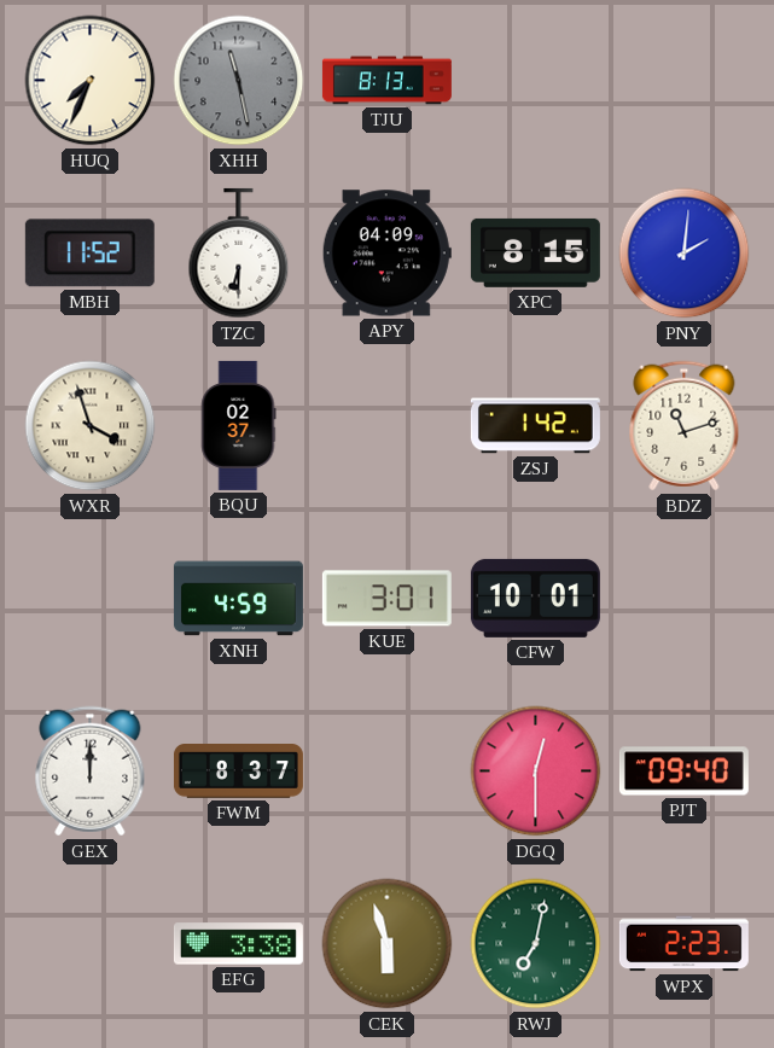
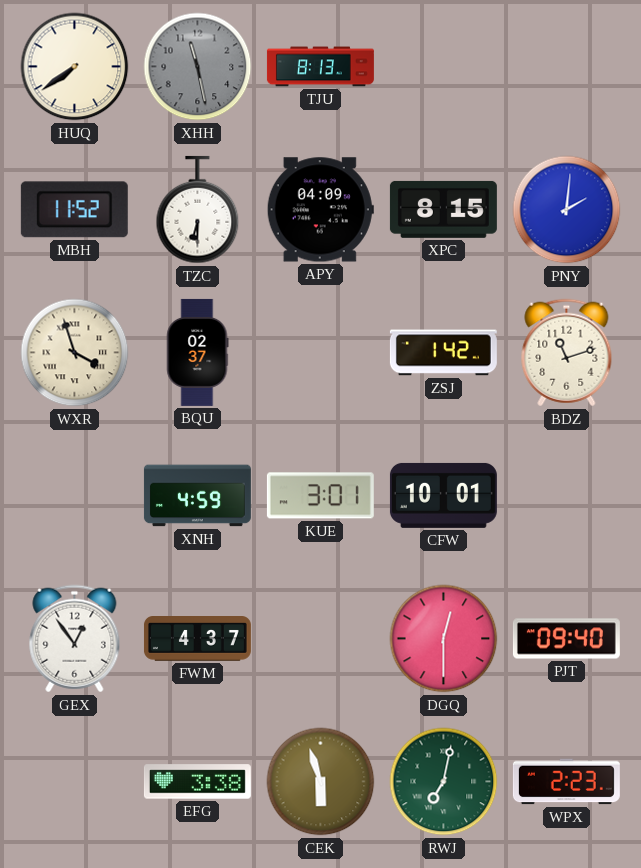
HUQ: 7:34 -> 7:39 (75, 67)
GEX: 12:00 -> 12:54 (75, 639)
FWM: 8:37 -> 4:37 (197, 639)
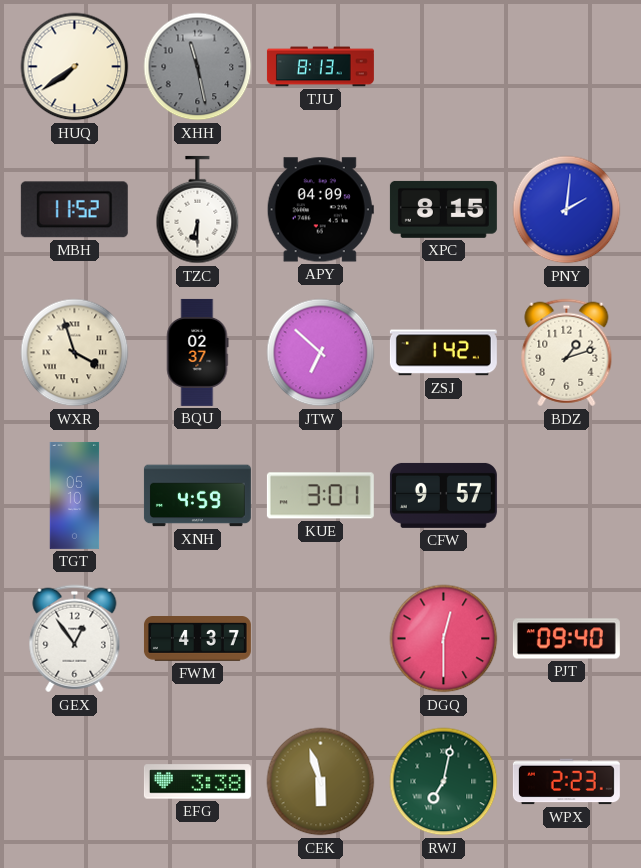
JTW: none -> 6:52 (321, 353)
BDZ: 11:12 -> 1:12 (567, 353)
TGT: none -> 05:10 (75, 495)
CFW: 10:01 -> 9:57 (443, 495)
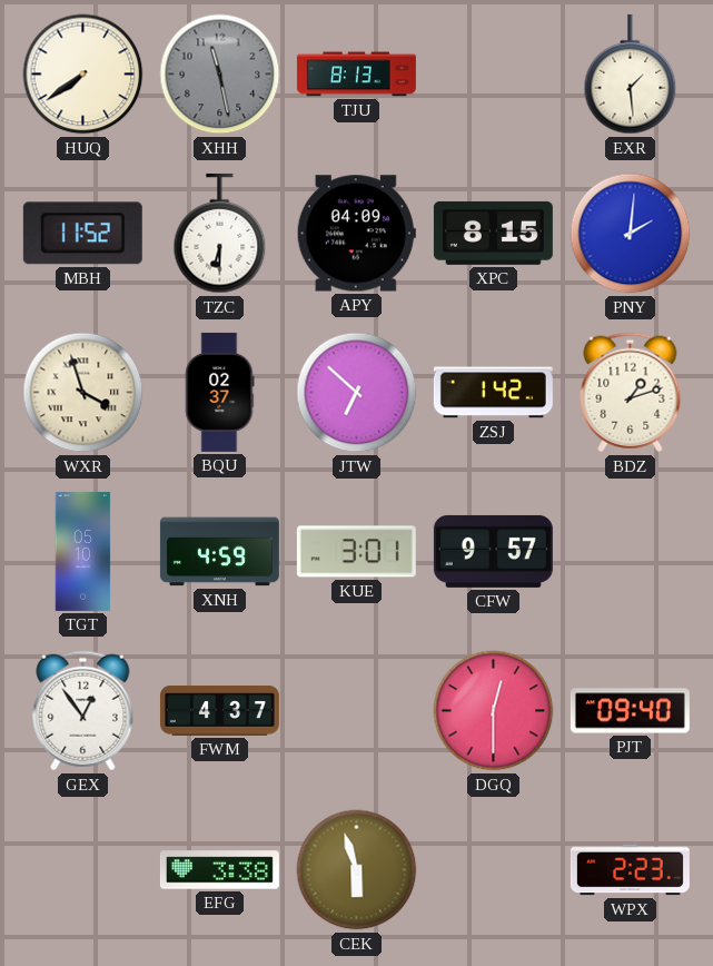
EXR: none -> 1:29 (631, 75)
RWJ: 7:02 -> none (444, 782)
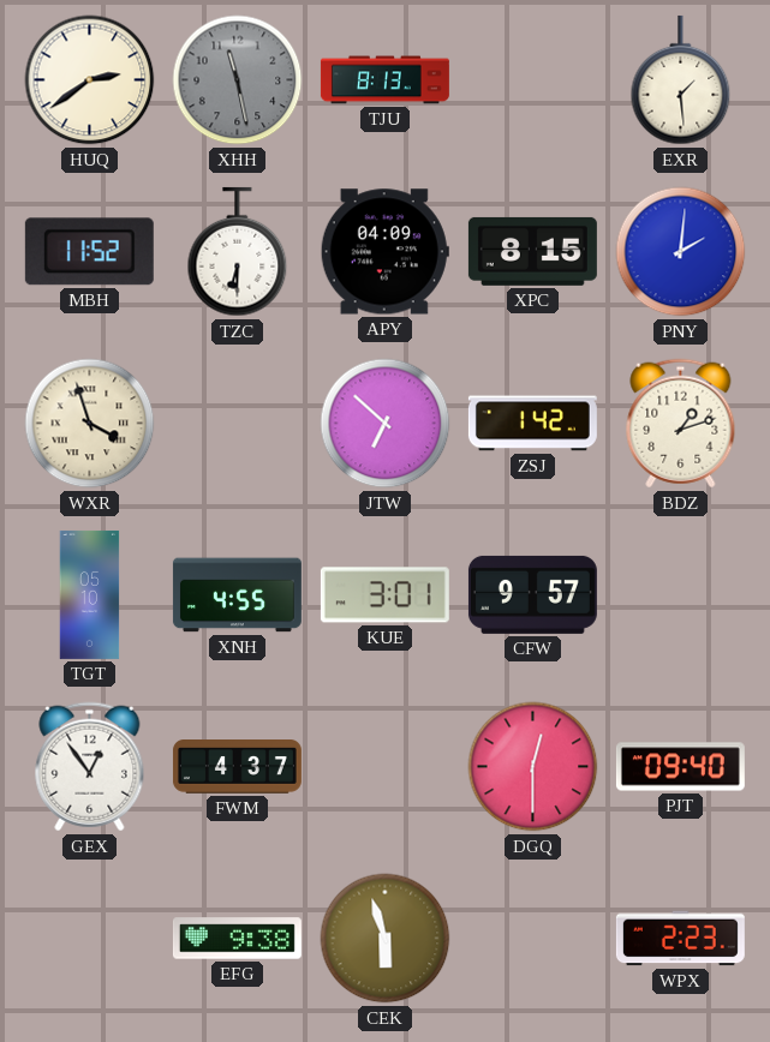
HUQ: 7:39 -> 2:39 (90, 80)
BQU: 02:37 -> none (220, 392)
XNH: 4:59 -> 4:55 (237, 595)
EFG: 3:38 -> 9:38 (237, 939)
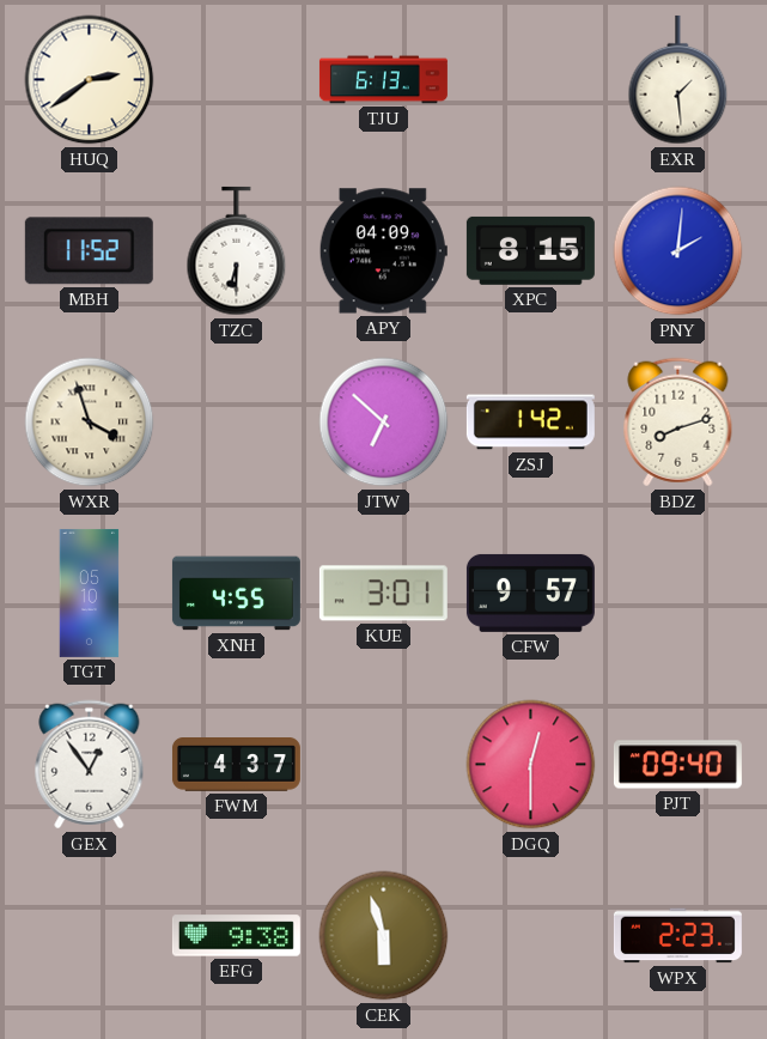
XHH: 11:28 -> none (238, 80)
TJU: 8:13 -> 6:13 (383, 80)
BDZ: 1:12 -> 8:12 (678, 423)
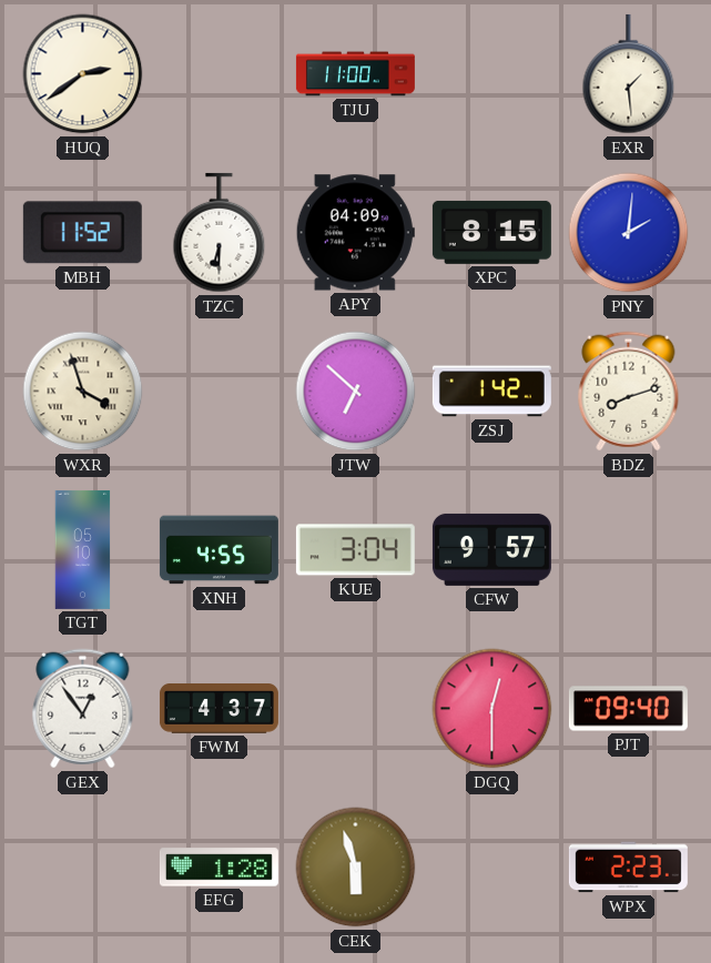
TJU: 6:13 -> 11:00 (355, 74)
KUE: 3:01 -> 3:04 (355, 550)
EFG: 9:38 -> 1:28 (219, 868)
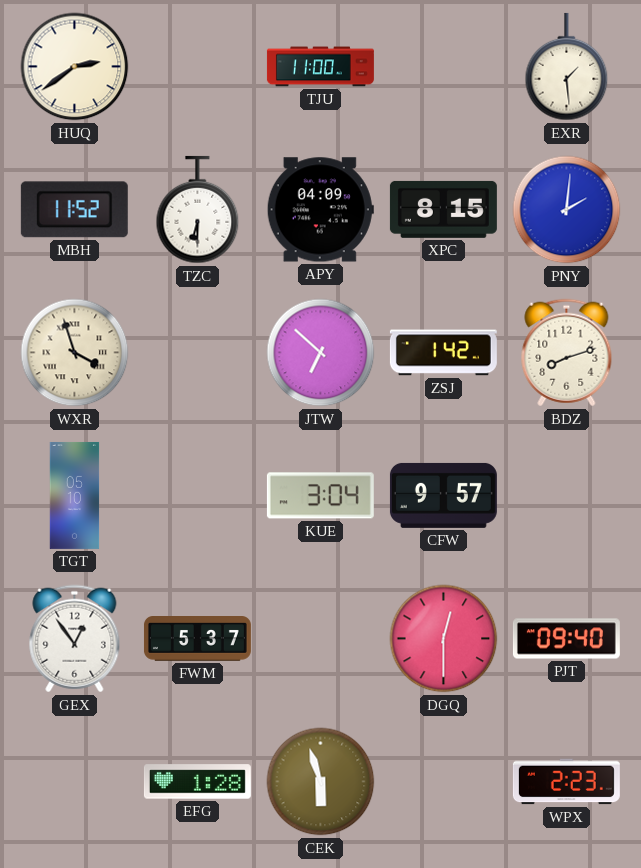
XNH: 4:55 -> none (219, 550)
FWM: 4:37 -> 5:37 (197, 639)
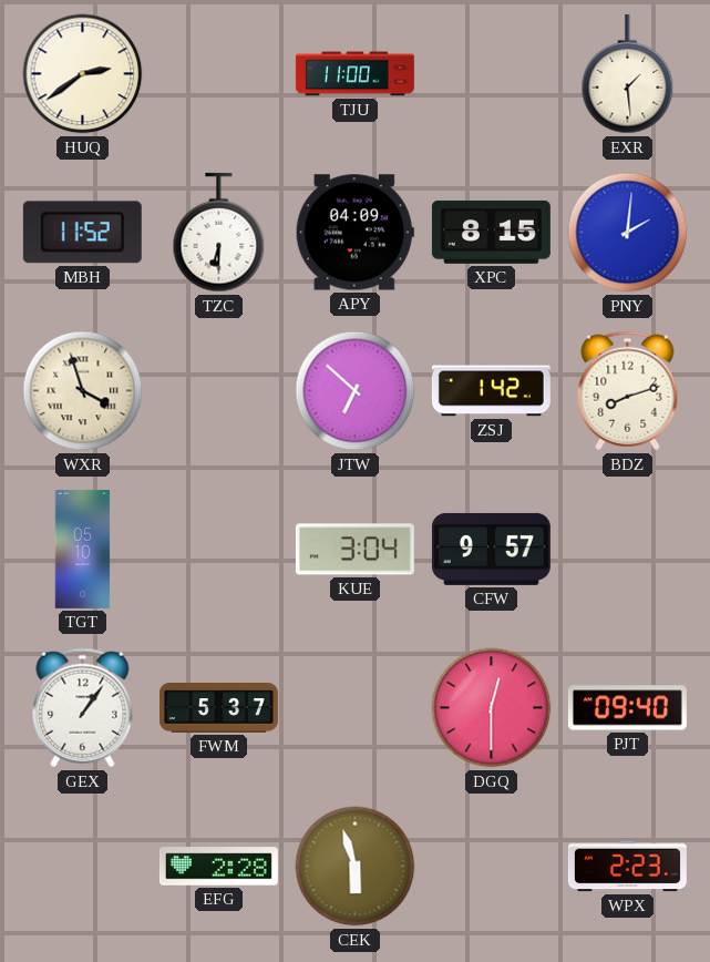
GEX: 12:54 -> 1:06 (83, 708)
EFG: 1:28 -> 2:28 (218, 867)
